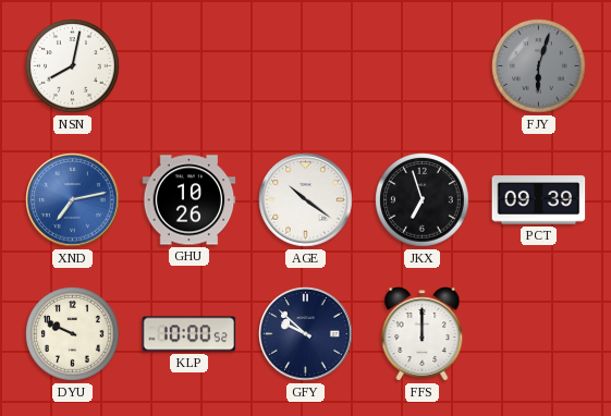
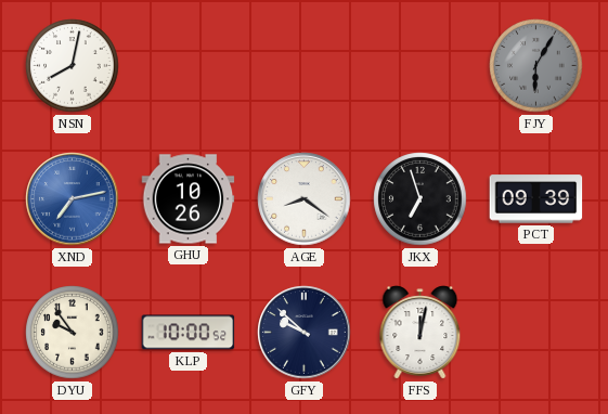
FJY: 6:03 -> 6:05 (536, 66)
AGE: 10:21 -> 8:21 (305, 199)
DYU: 9:49 -> 9:54 (73, 333)
FFS: 12:00 -> 12:02 (421, 333)
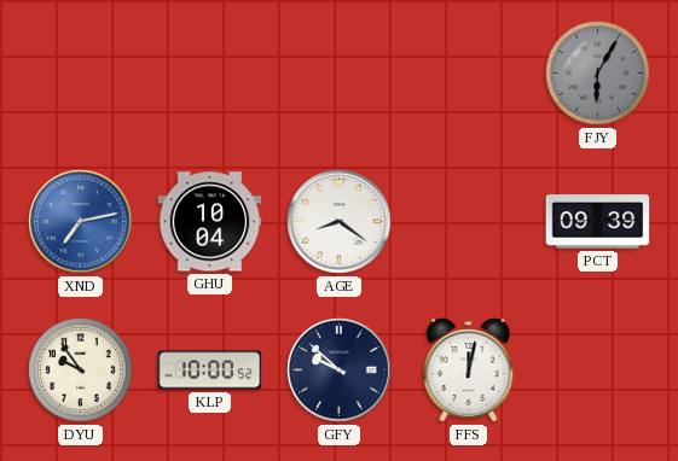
NSN: 8:02 -> none (73, 66)
GHU: 10:26 -> 10:04 (210, 222)
JKX: 6:57 -> none (421, 199)
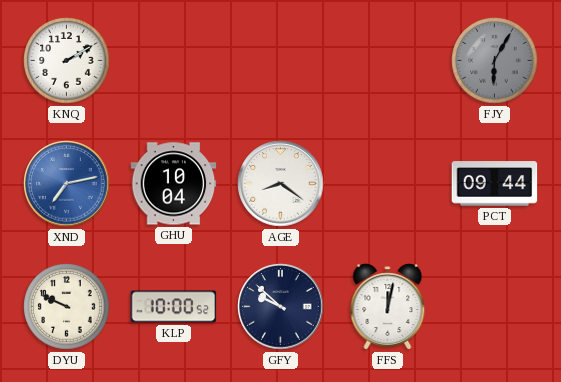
KNQ: none -> 2:10 (67, 61)
PCT: 09:39 -> 09:44 (495, 184)
DYU: 9:54 -> 9:49 (67, 307)
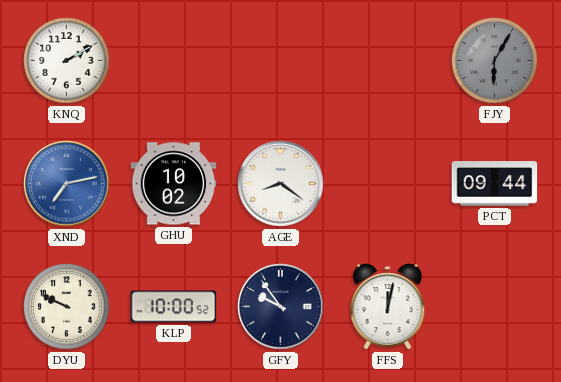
GHU: 10:04 -> 10:02 (174, 184)
GFY: 9:52 -> 9:54 (281, 307)
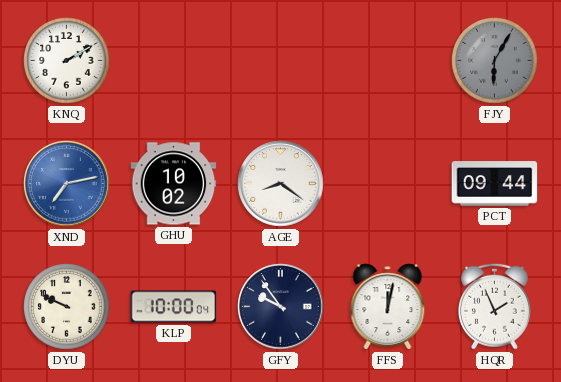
KLP: 10:00:52 -> 10:00:04 (174, 307)
HQR: none -> 1:56 (494, 306)
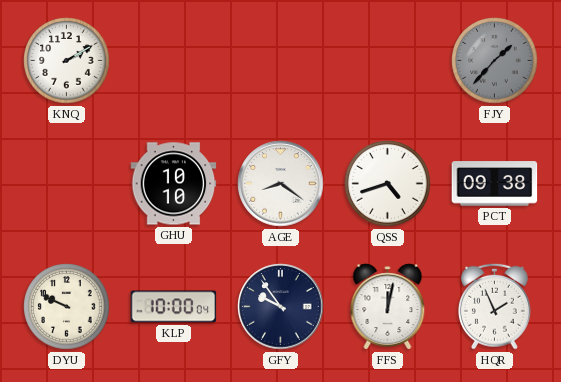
FJY: 6:05 -> 1:37 (495, 61)
XND: 7:13 -> none (67, 184)
GHU: 10:02 -> 10:10 (174, 184)
QSS: none -> 4:42 (388, 184)
PCT: 09:44 -> 09:38 (495, 184)
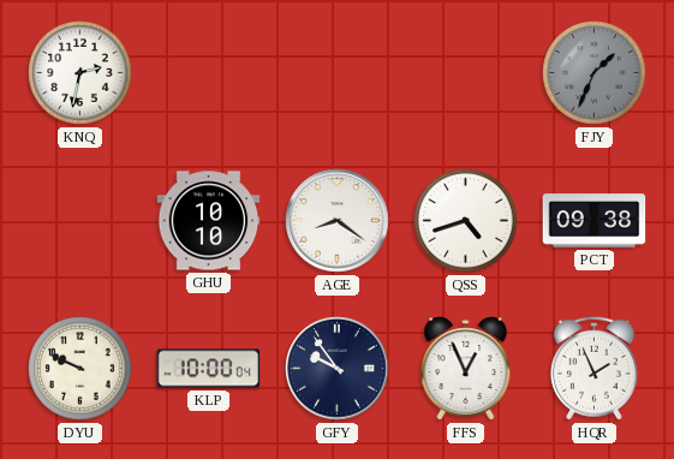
KNQ: 2:10 -> 2:32 (80, 73)
FJY: 1:37 -> 1:34 (595, 73)
FFS: 12:02 -> 12:56 (466, 369)
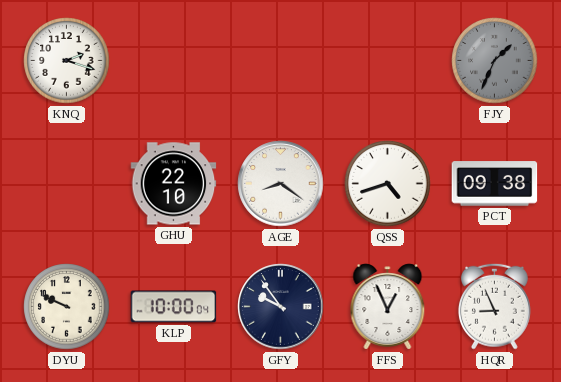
KNQ: 2:32 -> 2:18 (67, 61)
GHU: 10:10 -> 22:10 (174, 184)
HQR: 1:56 -> 8:56 (494, 306)
